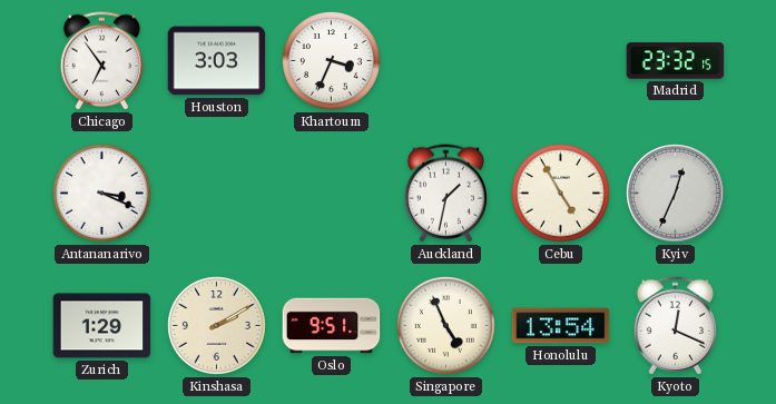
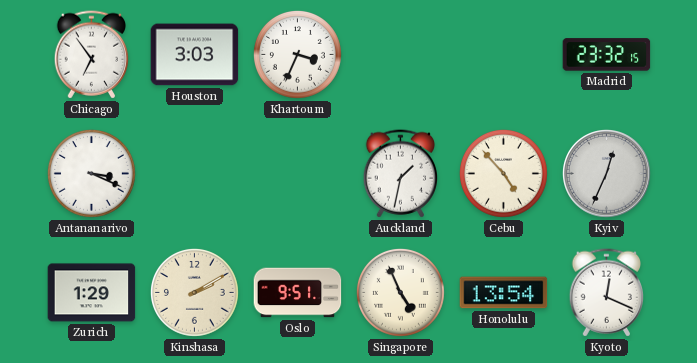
Cebu: 4:55 -> 4:53 (504, 174)
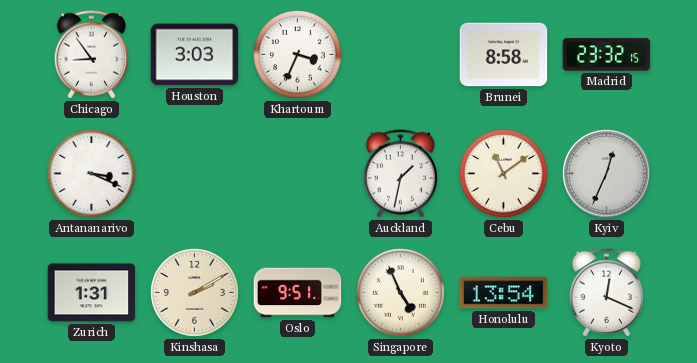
Chicago: 6:54 -> 8:54 (91, 55)
Brunei: none -> 8:58 (504, 55)
Cebu: 4:53 -> 11:09 (504, 174)
Zurich: 1:29 -> 1:31 (92, 293)
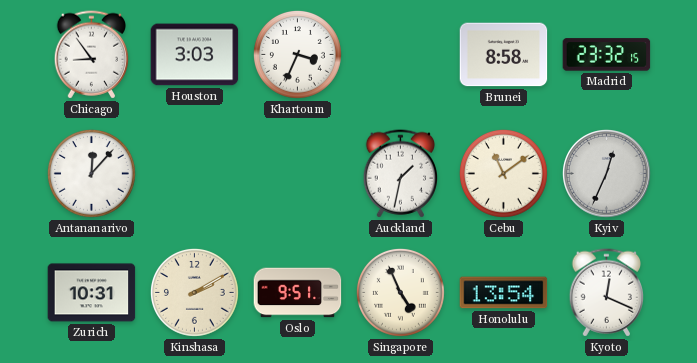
Antananarivo: 3:19 -> 12:07 (92, 174)
Zurich: 1:31 -> 10:31 (92, 293)
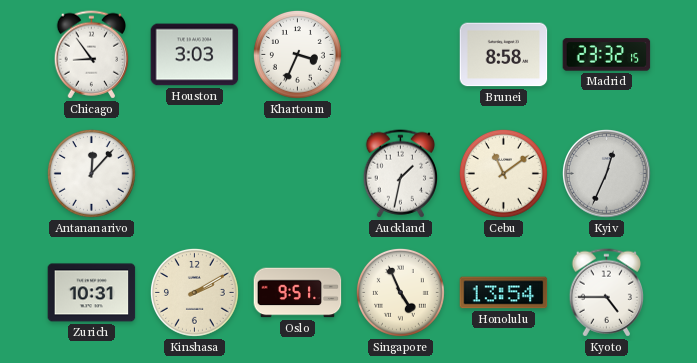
Kyoto: 12:19 -> 4:45 (606, 293)
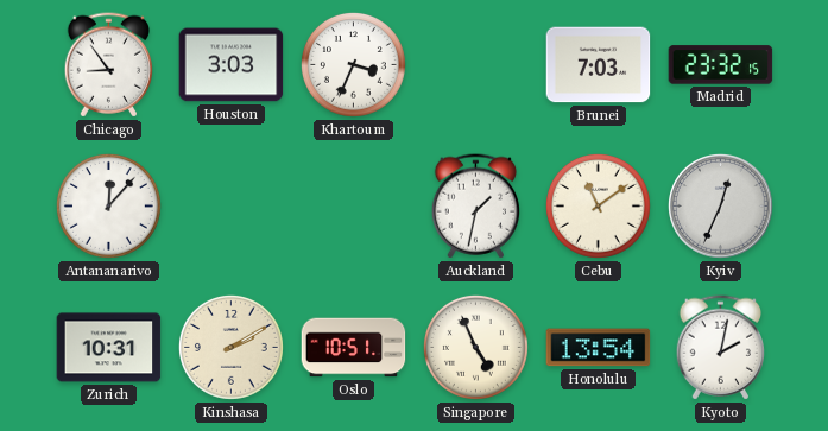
Brunei: 8:58 -> 7:03 (599, 65)
Oslo: 9:51 -> 10:51 (354, 348)
Kyoto: 4:45 -> 2:02 (720, 348)
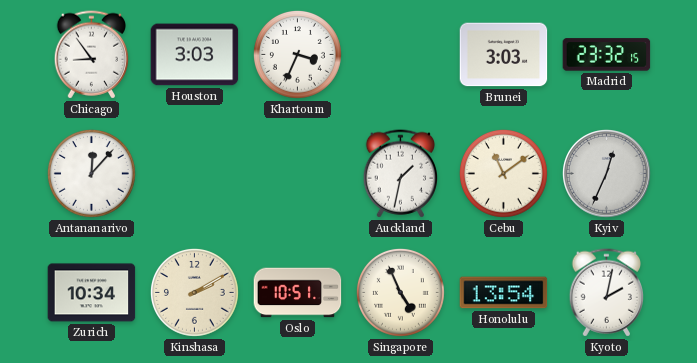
Brunei: 7:03 -> 3:03 (504, 55)
Zurich: 10:31 -> 10:34 (92, 293)
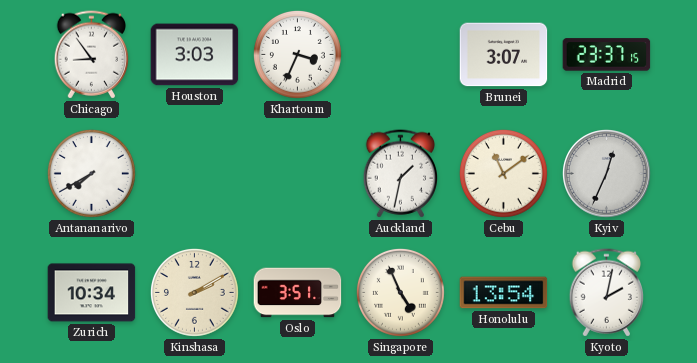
Brunei: 3:03 -> 3:07 (504, 55)
Madrid: 23:32 -> 23:37 (607, 55)
Antananarivo: 12:07 -> 7:40 (92, 174)
Oslo: 10:51 -> 3:51 (298, 293)
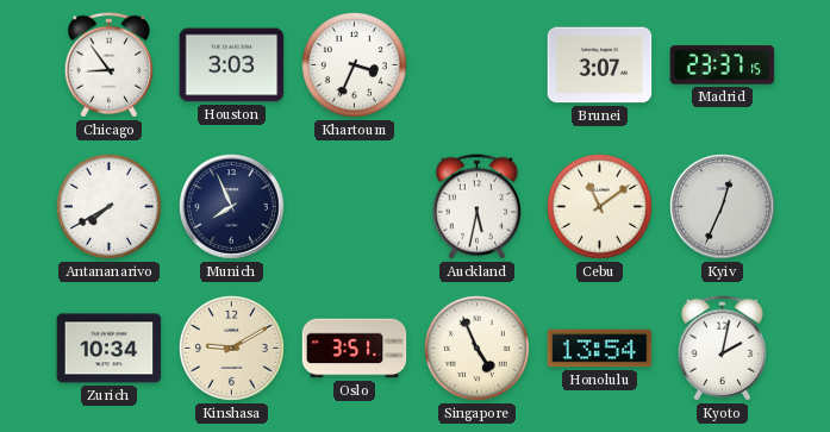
Munich: none -> 7:56 (232, 207)
Auckland: 1:32 -> 5:32 (476, 207)
Kinshasa: 2:10 -> 9:10 (232, 349)
